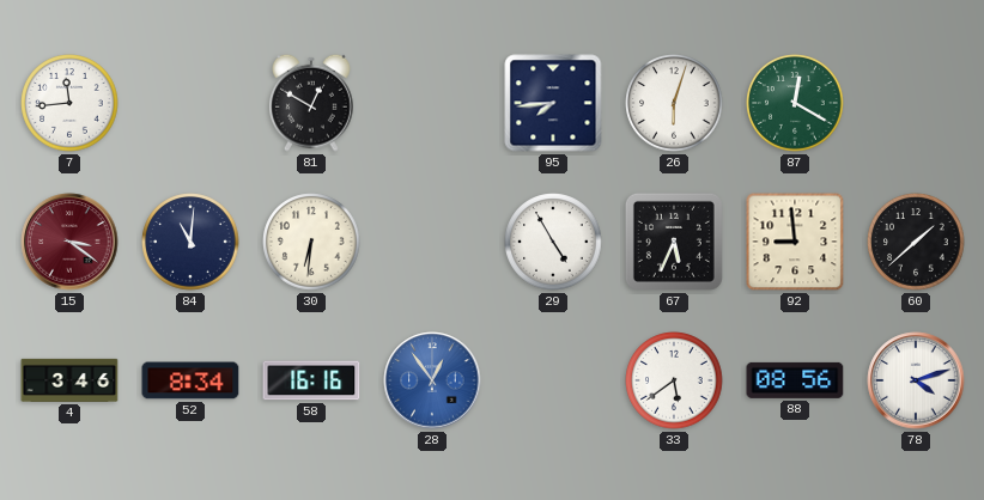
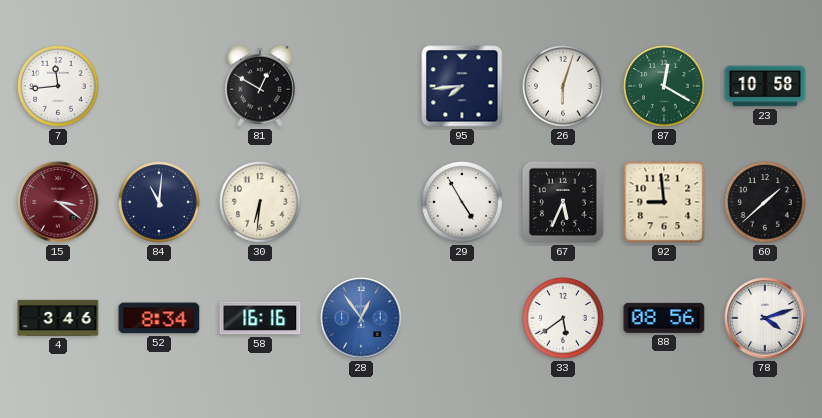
23: none -> 10:58 (765, 86)
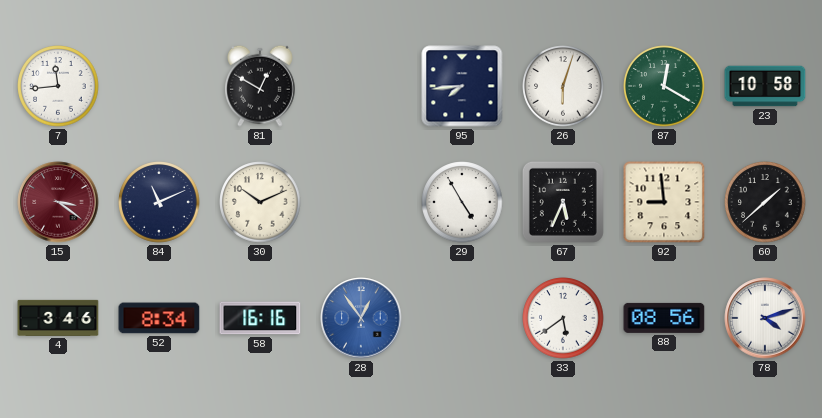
84: 11:01 -> 11:11 (159, 202)
30: 6:31 -> 10:11 (260, 202)
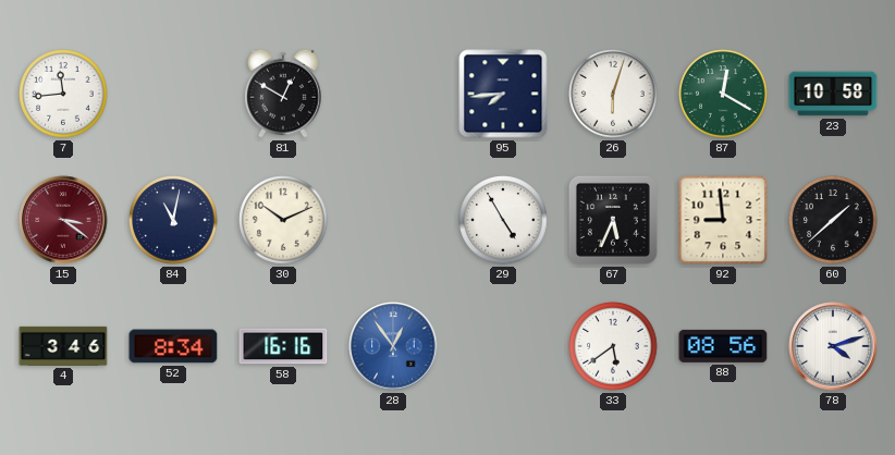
84: 11:11 -> 11:02 (173, 220)
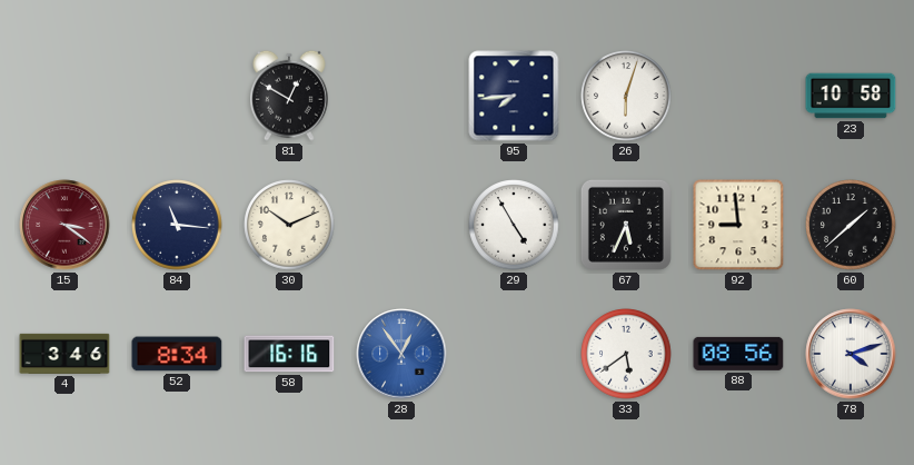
7: 11:44 -> none (63, 94)
87: 12:20 -> none (723, 94)
84: 11:02 -> 11:16 (177, 225)
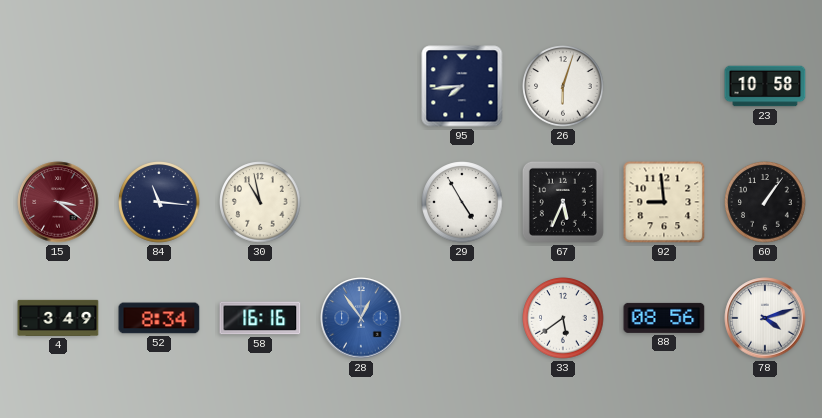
81: 12:50 -> none (290, 96)
30: 10:11 -> 10:58 (260, 202)
60: 1:38 -> 1:06 (765, 202)
4: 3:46 -> 3:49 (58, 318)
